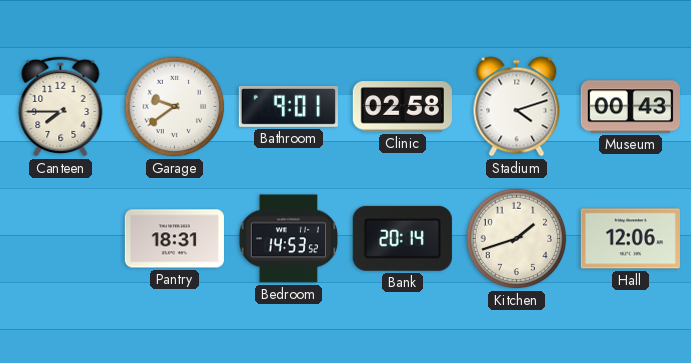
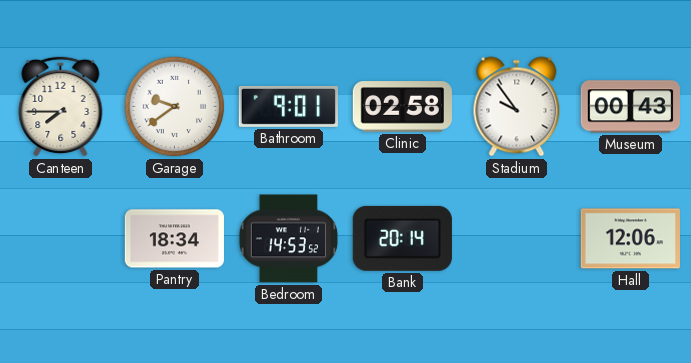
Stadium: 4:12 -> 9:54 (517, 107)
Pantry: 18:31 -> 18:34 (174, 239)
Kitchen: 1:42 -> none (517, 239)
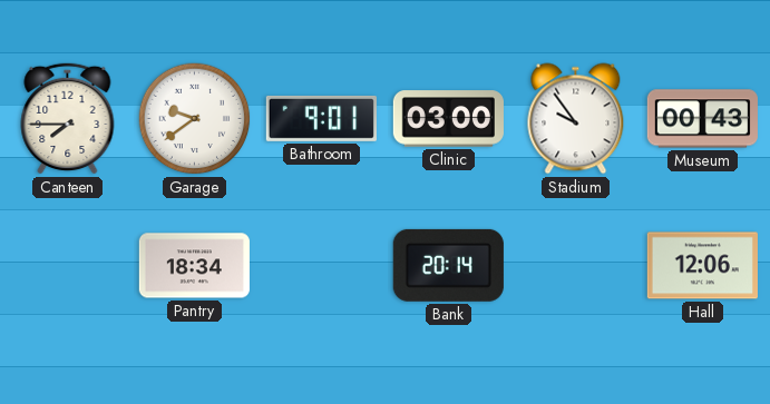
Clinic: 02:58 -> 03:00 (448, 119)
Bedroom: 14:53 -> none (288, 239)
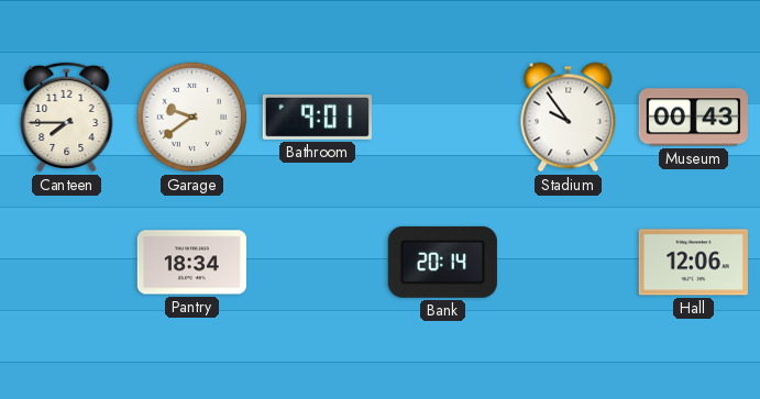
Clinic: 03:00 -> none (448, 119)
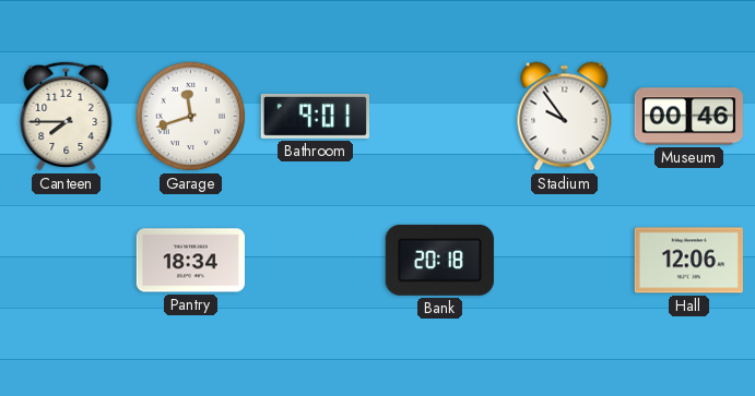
Garage: 9:39 -> 11:42 (191, 117)
Museum: 00:43 -> 00:46 (688, 117)
Bank: 20:14 -> 20:18 (439, 260)
